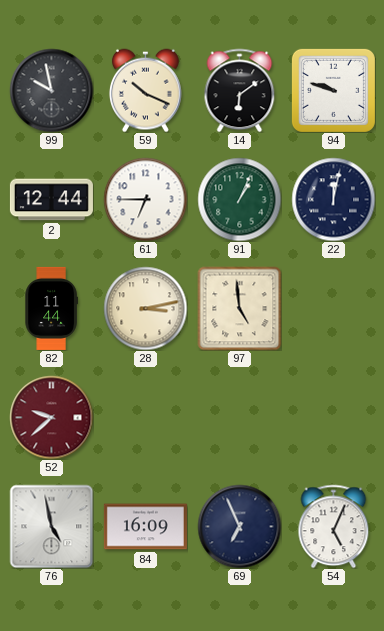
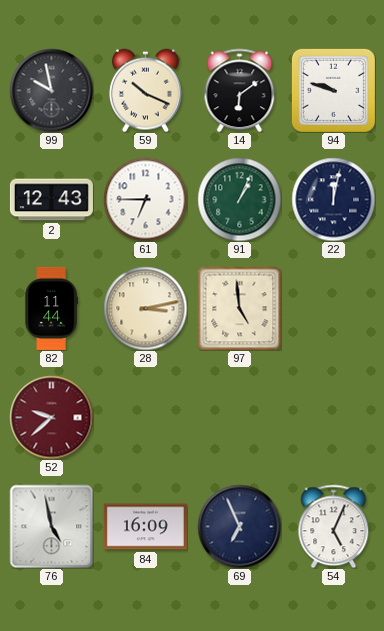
2: 12:44 -> 12:43 (51, 200)
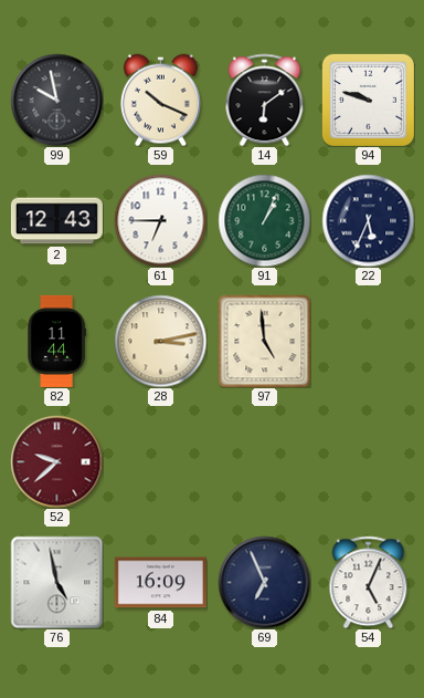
22: 12:02 -> 5:34 (368, 220)
